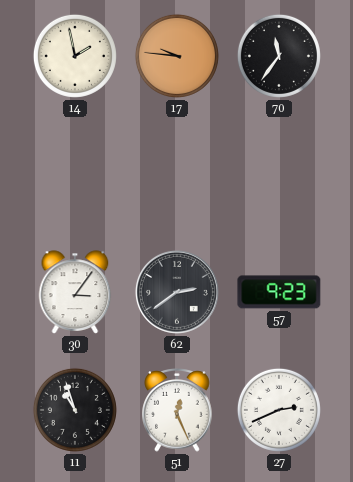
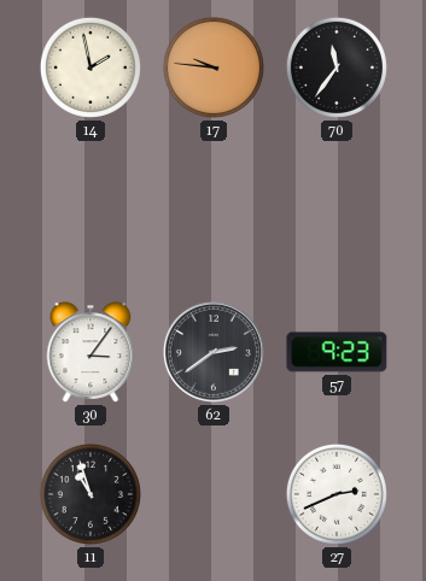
51: 12:26 -> none (177, 411)
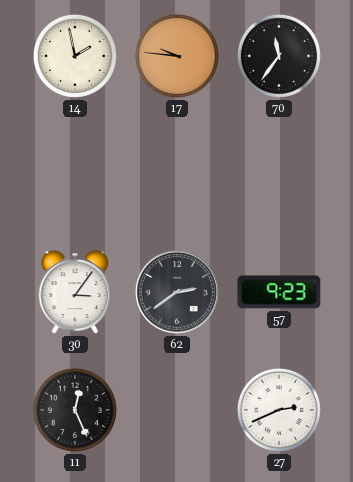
11: 10:57 -> 12:26 (75, 410)
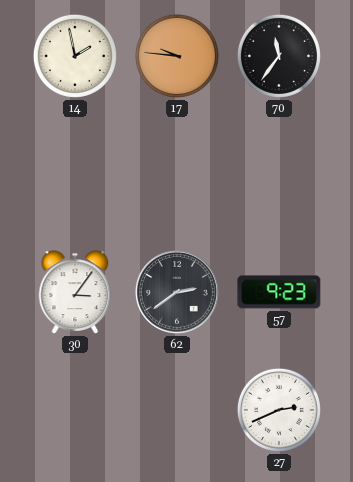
11: 12:26 -> none (75, 410)
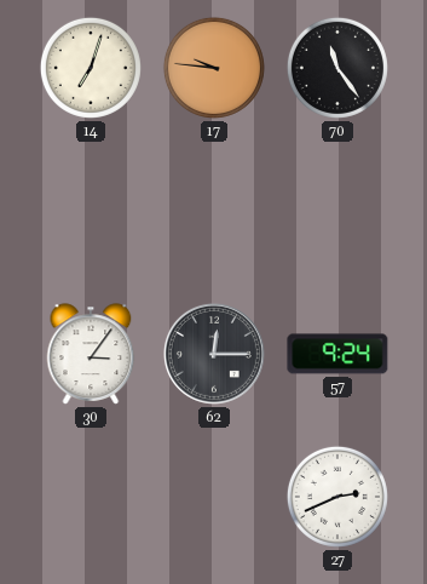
14: 1:58 -> 7:03 (91, 68)
70: 11:36 -> 11:24 (337, 68)
62: 2:39 -> 12:15 (214, 354)
57: 9:23 -> 9:24 (337, 354)
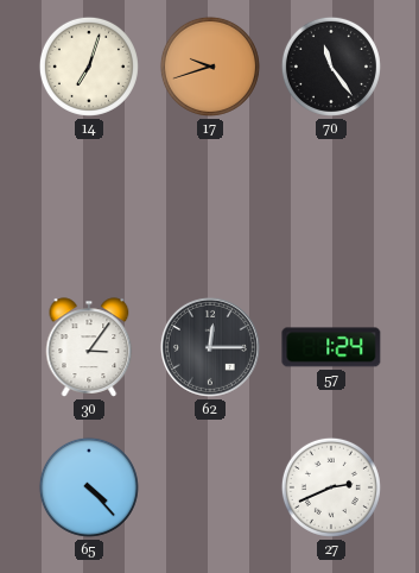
17: 9:46 -> 9:42 (210, 67)
57: 9:24 -> 1:24 (331, 347)
65: none -> 4:23 (89, 487)
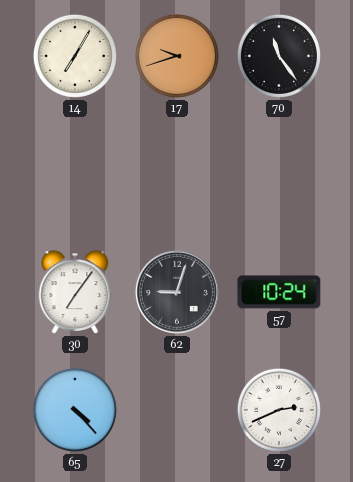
14: 7:03 -> 7:05 (75, 56)
30: 3:06 -> 7:06 (75, 292)
62: 12:15 -> 9:03 (177, 292)
57: 1:24 -> 10:24 (279, 292)
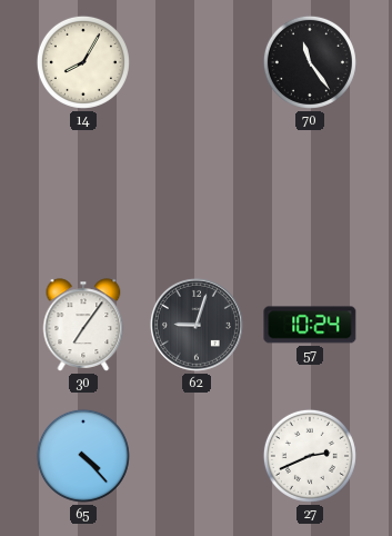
14: 7:05 -> 8:05 (83, 62)
17: 9:42 -> none (177, 56)
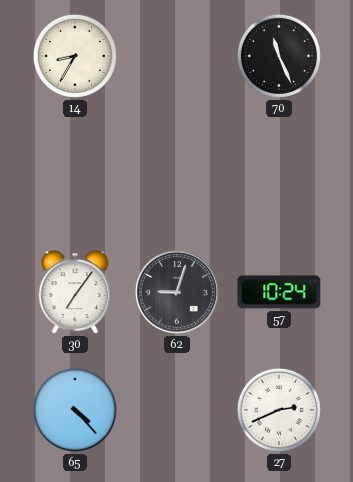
14: 8:05 -> 8:35 (75, 56)
70: 11:24 -> 11:26 (279, 56)
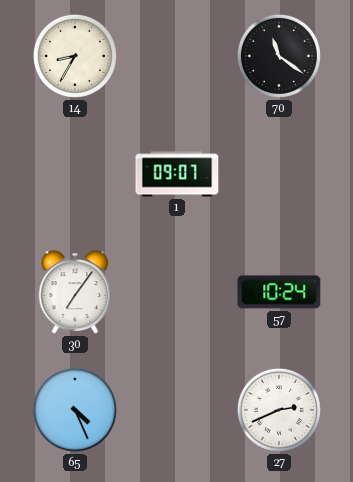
70: 11:26 -> 11:21 (279, 56)
1: none -> 09:07 (177, 174)
62: 9:03 -> none (177, 292)
65: 4:23 -> 4:26 (75, 410)
